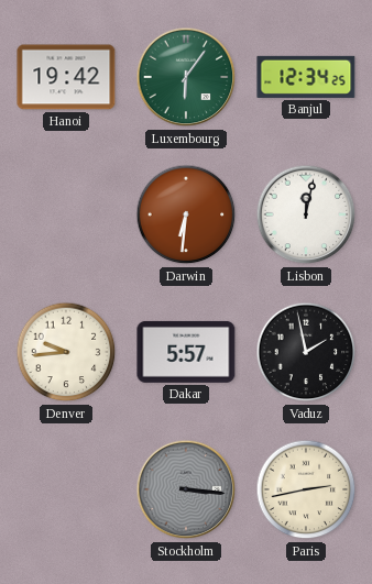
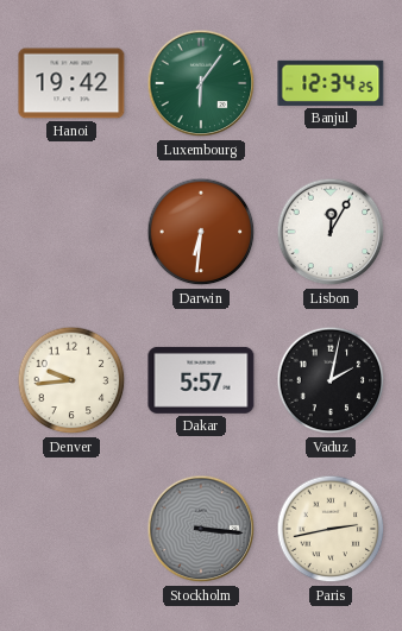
Lisbon: 12:02 -> 12:05 (331, 232)
Vaduz: 1:58 -> 2:02 (331, 380)
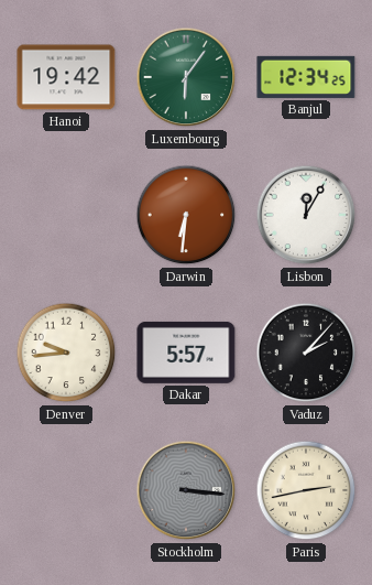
Vaduz: 2:02 -> 2:07 (306, 353)
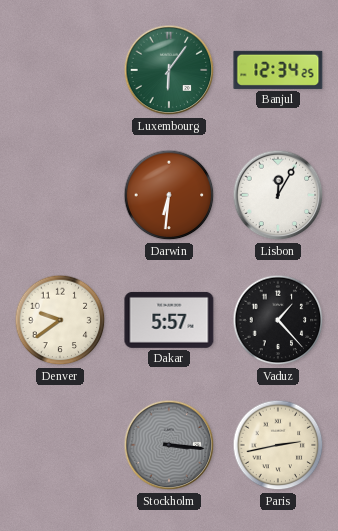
Hanoi: 19:42 -> none (66, 77)
Denver: 9:44 -> 9:39 (60, 320)
Vaduz: 2:07 -> 1:23 (278, 320)
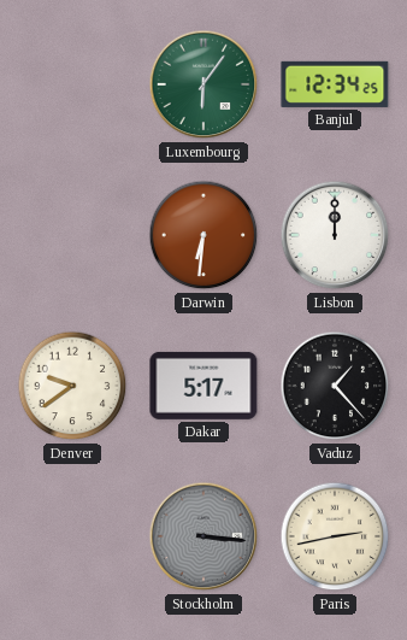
Lisbon: 12:05 -> 12:00 (335, 235)
Dakar: 5:57 -> 5:17 (203, 386)
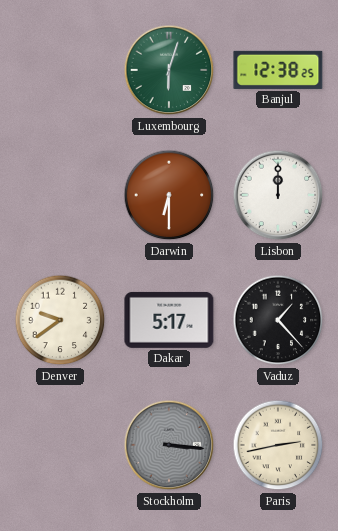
Luxembourg: 6:06 -> 6:03 (169, 70)
Banjul: 12:34 -> 12:38 (278, 70)
Darwin: 6:31 -> 6:30 (169, 195)
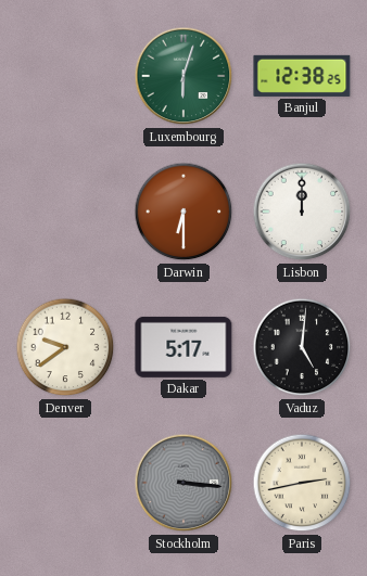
Vaduz: 1:23 -> 5:01 (302, 347)
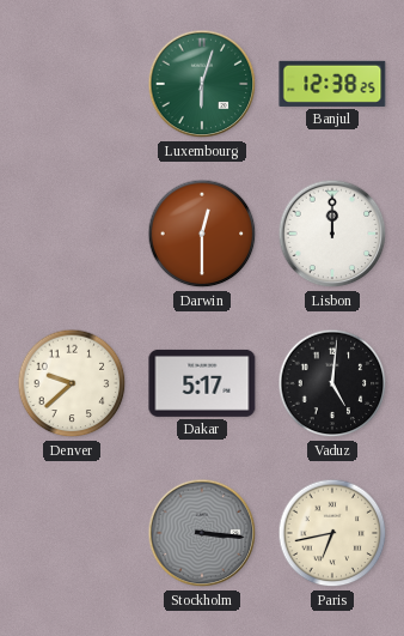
Darwin: 6:30 -> 12:30 (202, 234)
Denver: 9:39 -> 9:38 (72, 383)
Paris: 2:43 -> 6:43 (332, 533)
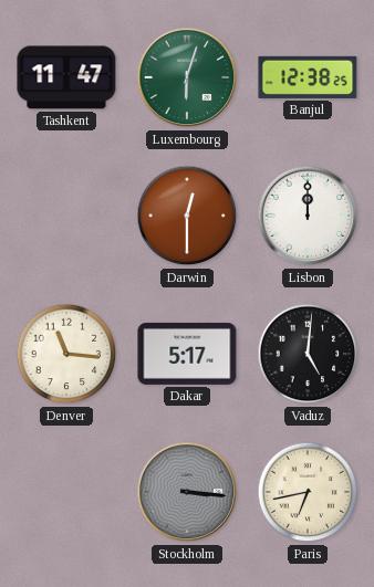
Tashkent: none -> 11:47 (66, 77)
Denver: 9:38 -> 11:16 (66, 354)
